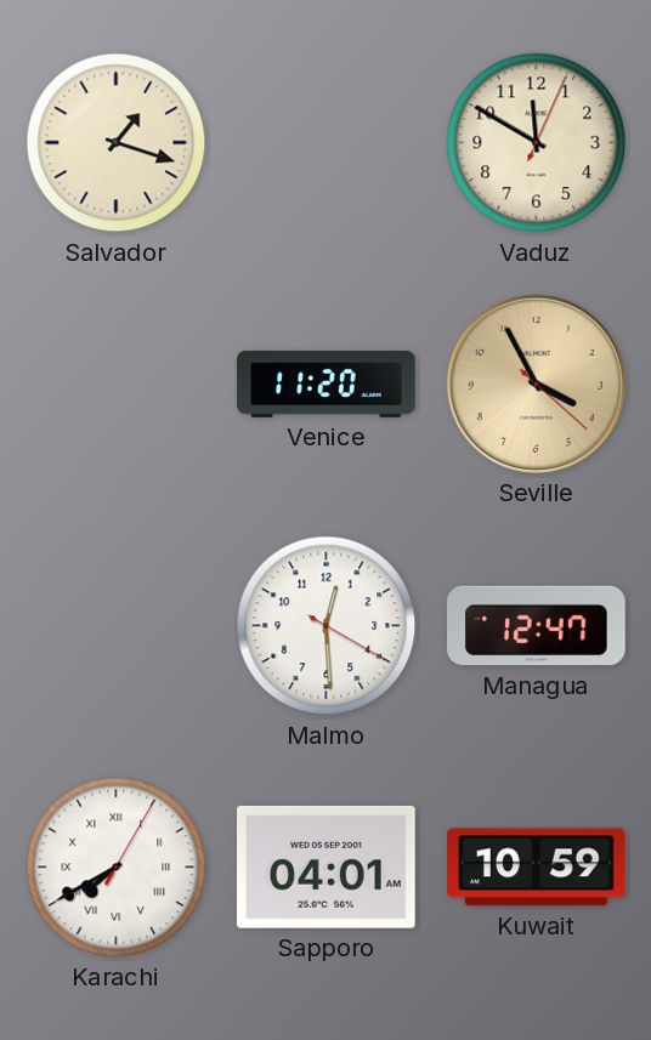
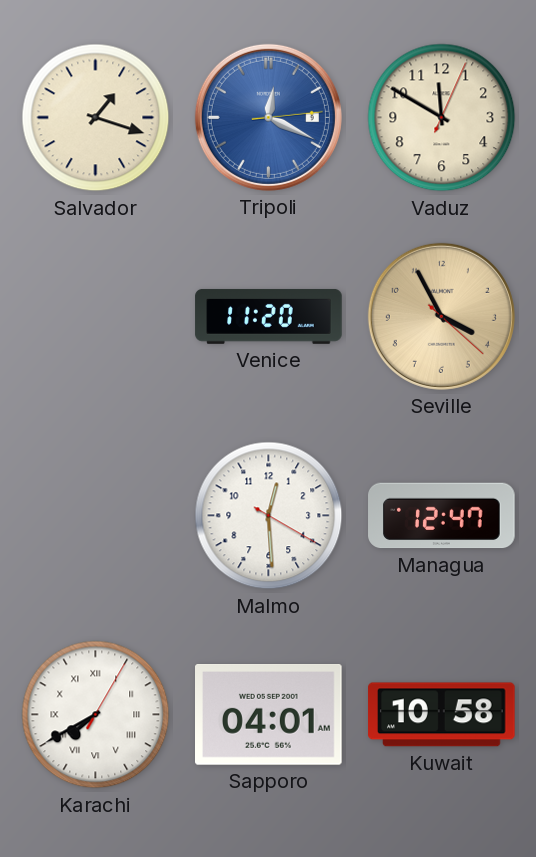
Tripoli: none -> 12:19 (268, 117)
Kuwait: 10:59 -> 10:58 (442, 715)
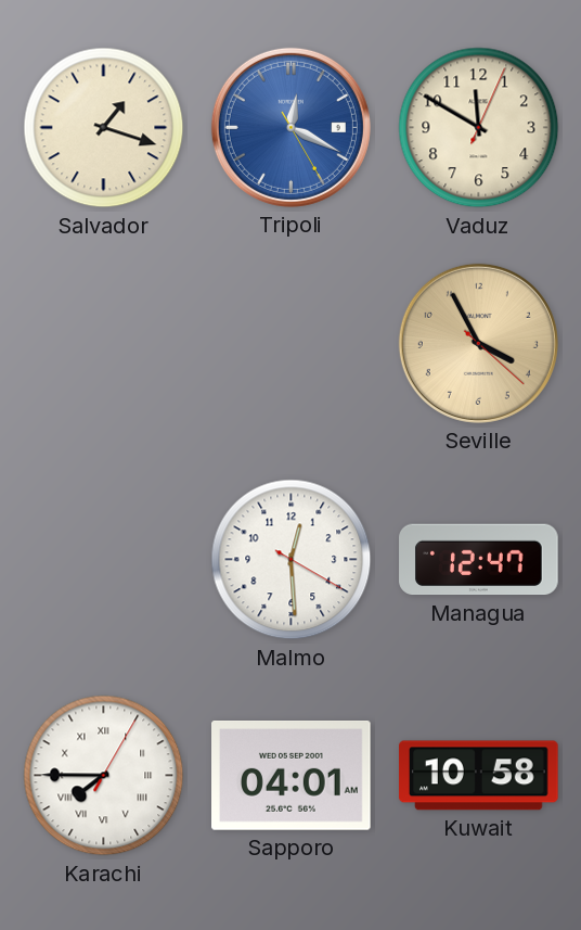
Tripoli: 12:19:14 -> 12:19:25 (290, 127)
Venice: 11:20 -> none (269, 316)
Karachi: 7:40 -> 7:45 (104, 776)
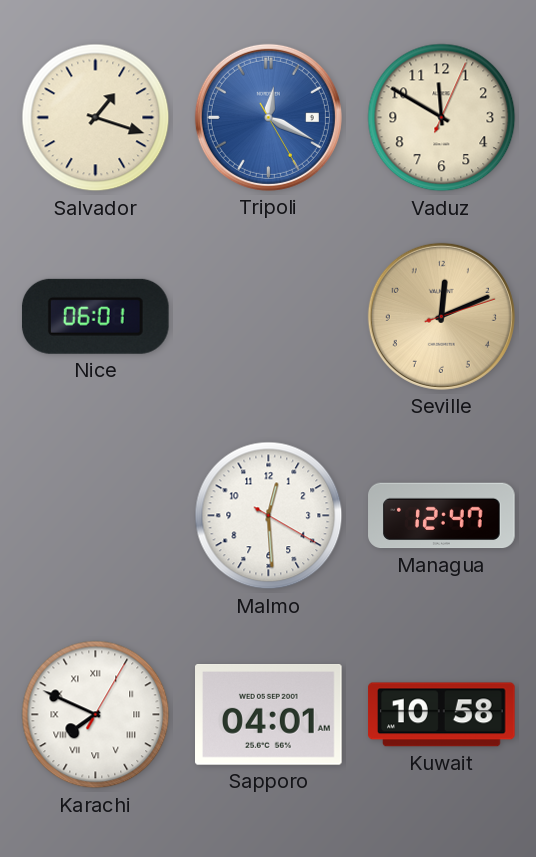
Nice: none -> 06:01 (95, 316)
Seville: 3:55 -> 12:11 (441, 316)
Karachi: 7:45 -> 7:49 (96, 715)
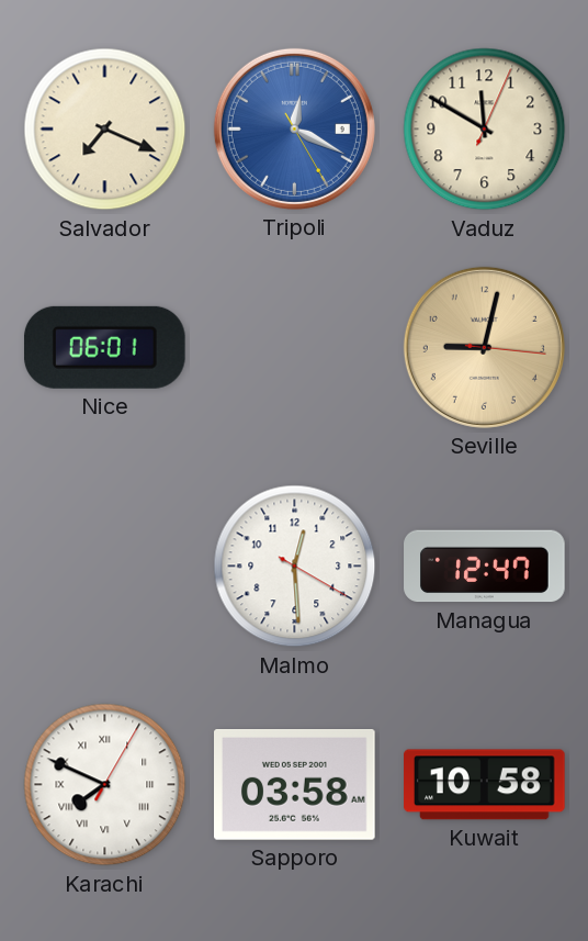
Salvador: 1:18 -> 7:19 (105, 130)
Seville: 12:11 -> 9:02 (484, 347)
Sapporo: 04:01 -> 03:58 (295, 785)
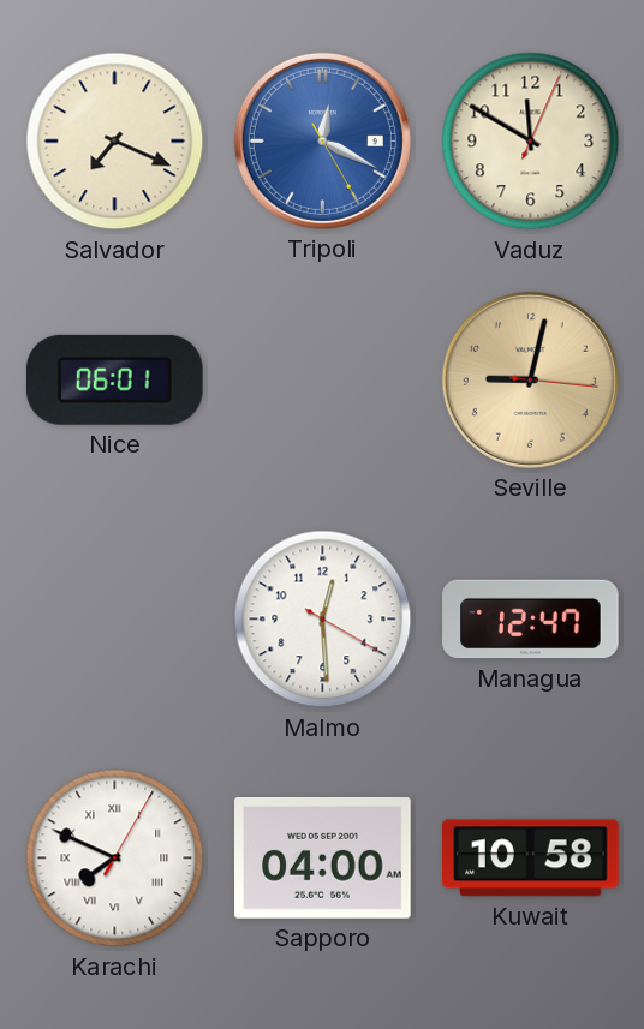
Sapporo: 03:58 -> 04:00 (323, 859)
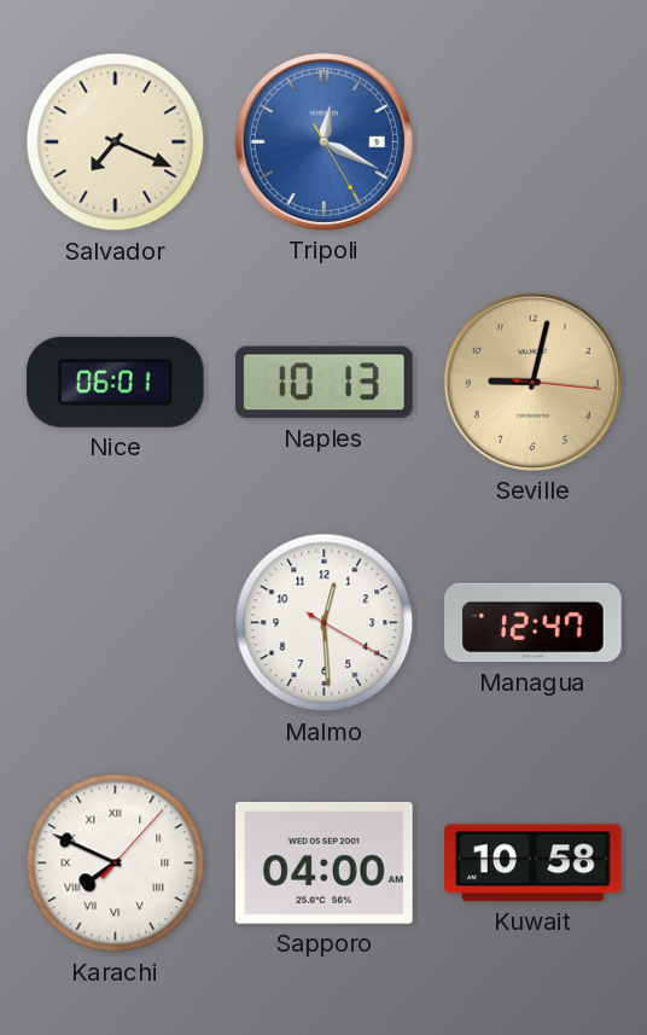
Vaduz: 11:50 -> none (531, 142)
Naples: none -> 10:13 (325, 383)
Karachi: 7:49:05 -> 7:49:07 (116, 864)
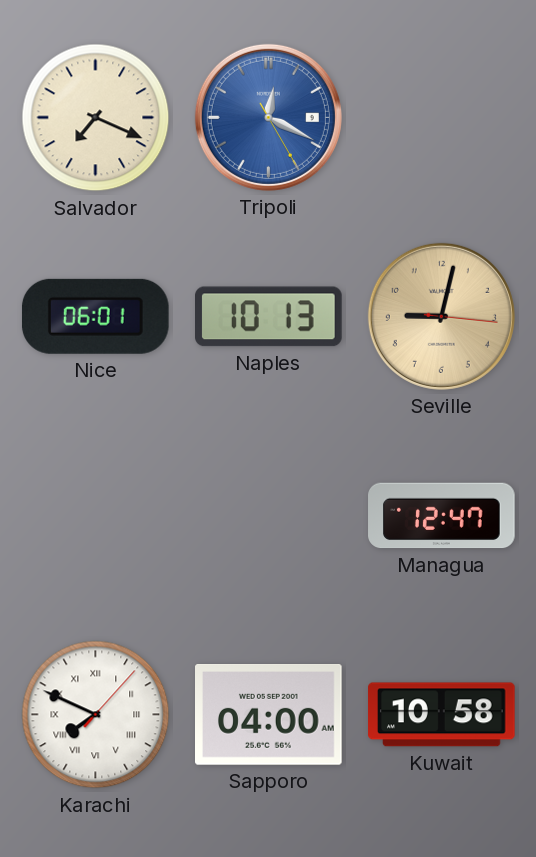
Malmo: 12:29 -> none (325, 623)
